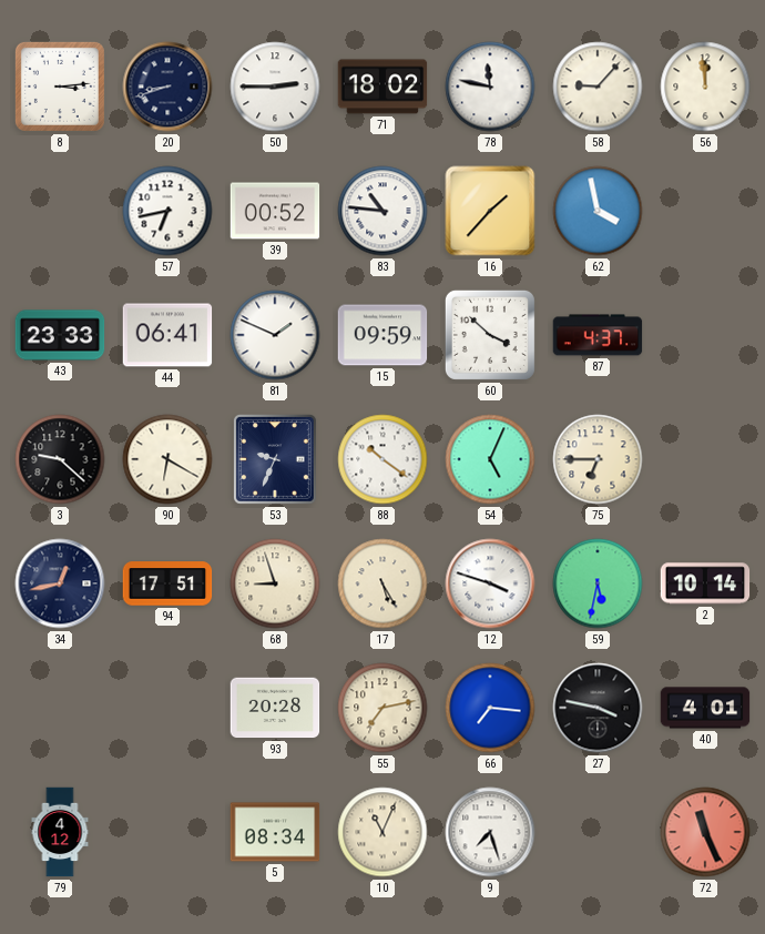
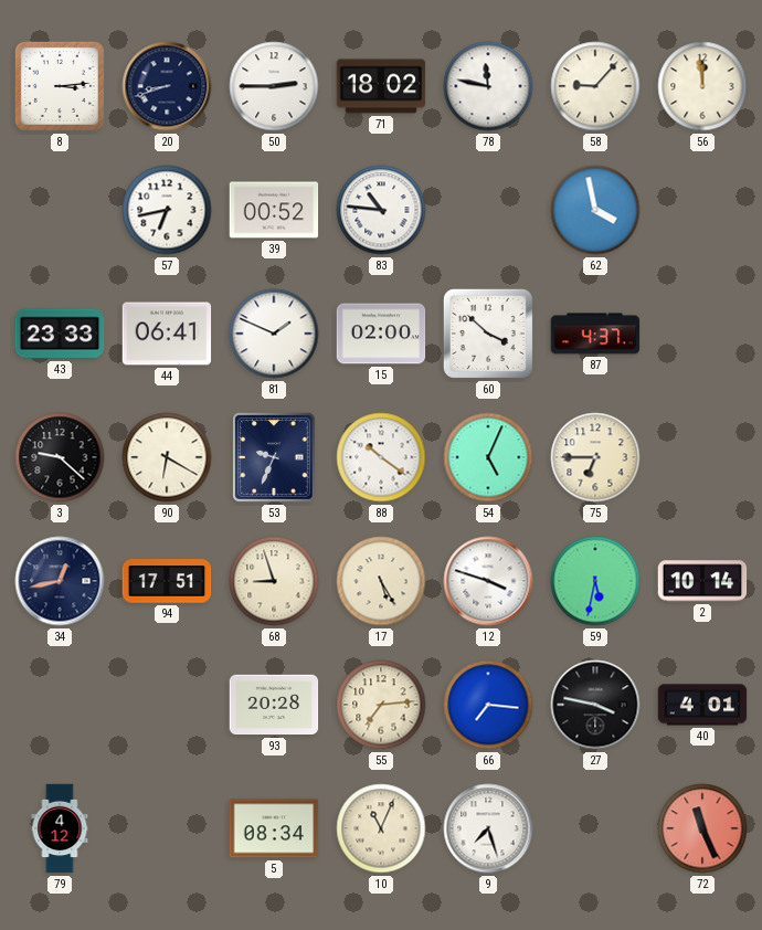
16: 1:37 -> none (490, 211)
15: 09:59 -> 02:00 (381, 334)
55: 7:13 -> 7:14 (381, 705)
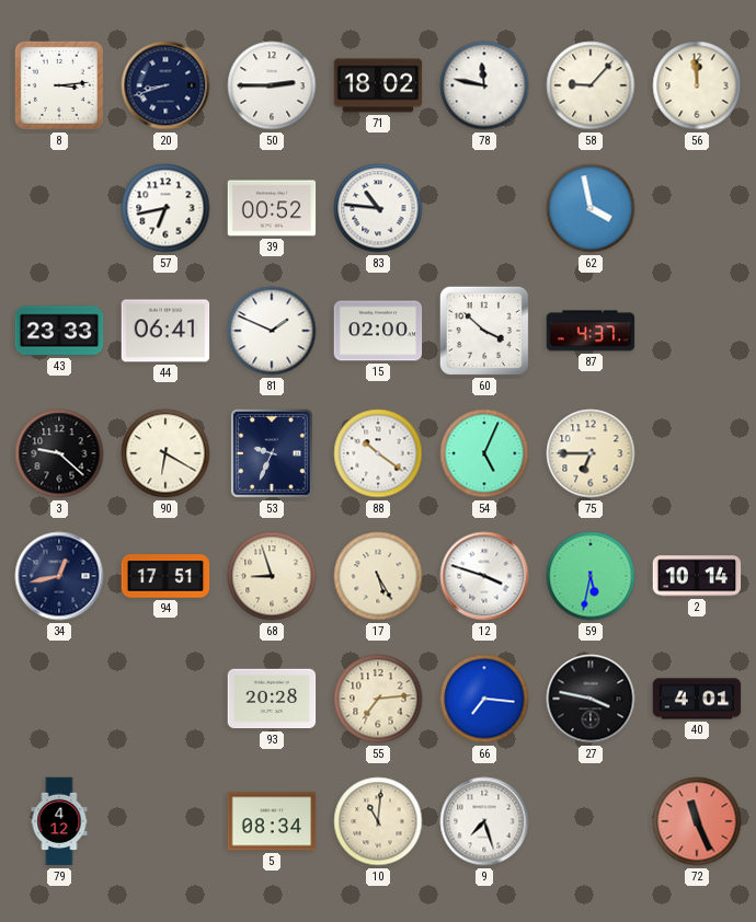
10: 11:04 -> 11:01 (378, 821)
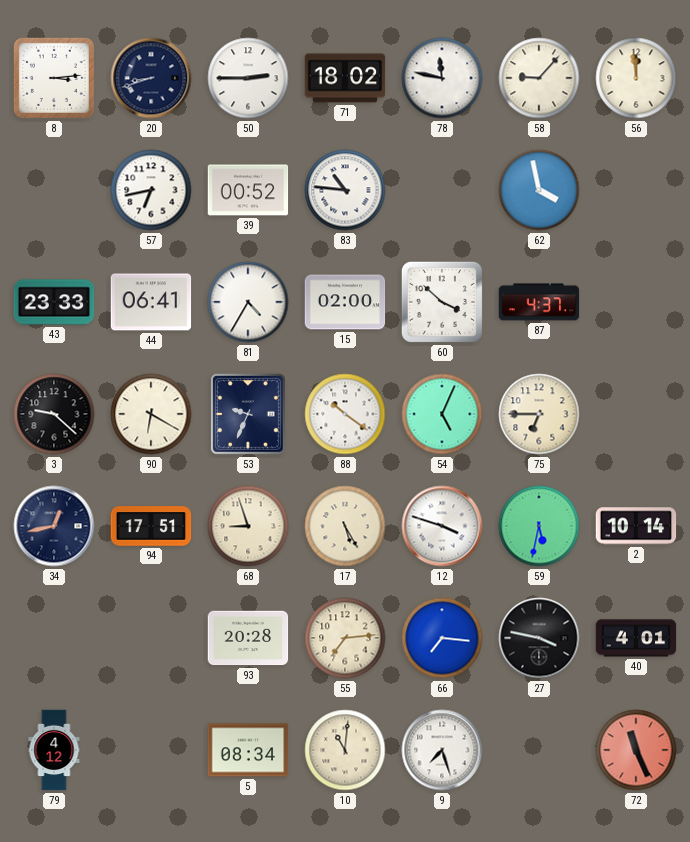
81: 1:49 -> 4:35 (248, 302)
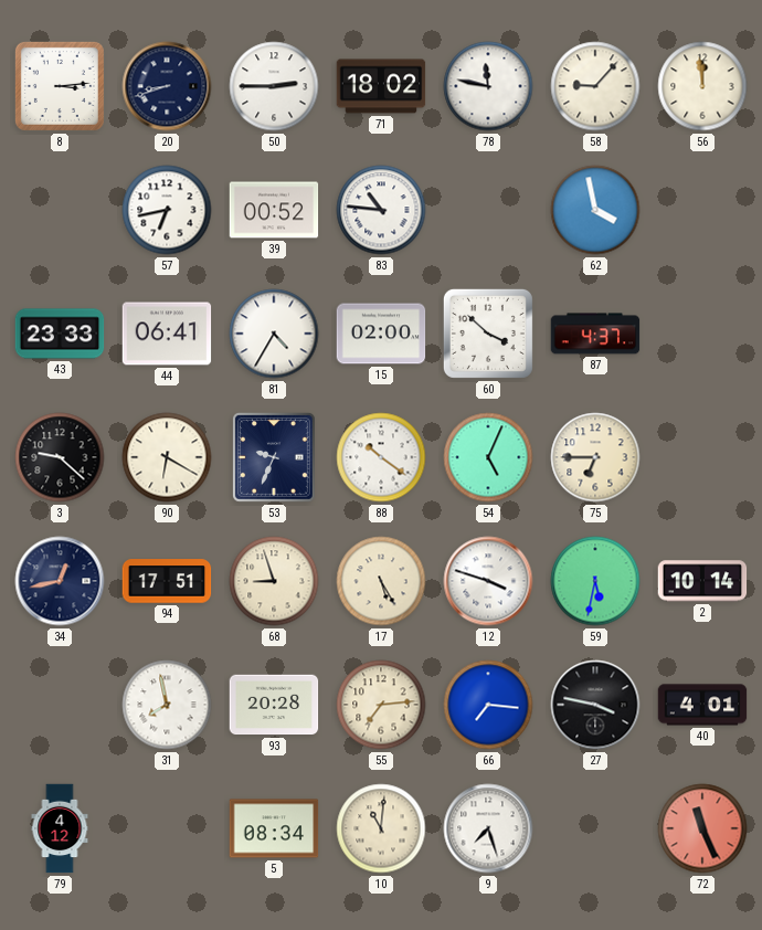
31: none -> 7:58 (167, 705)
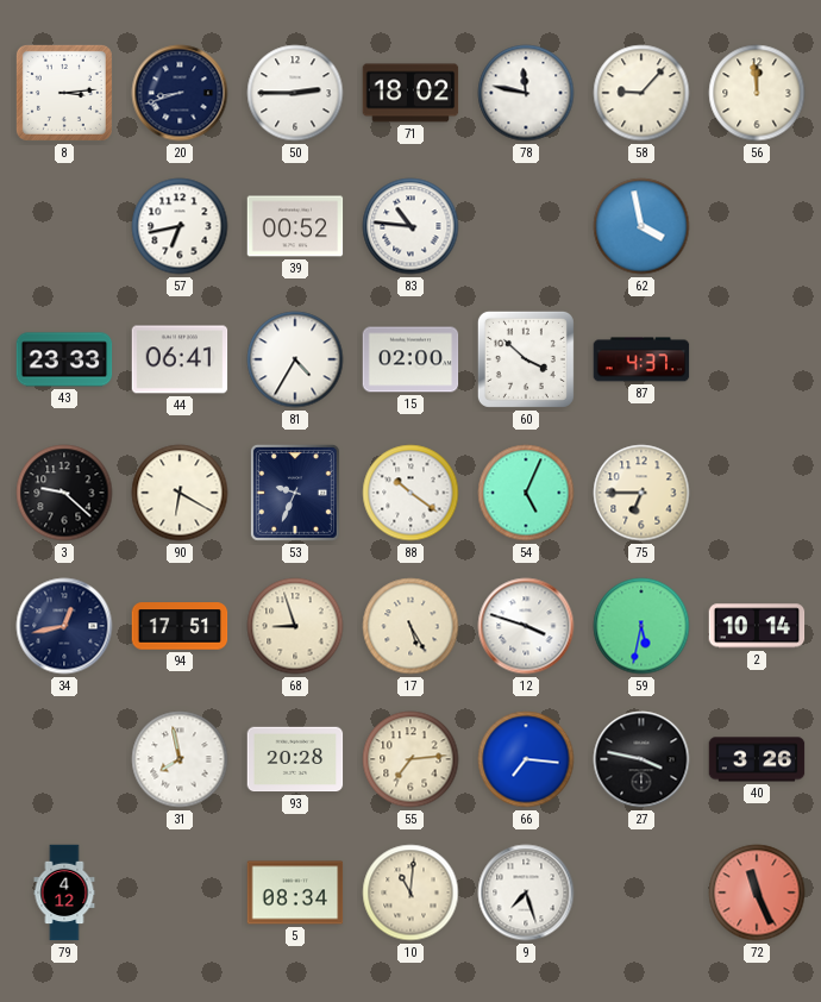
40: 4:01 -> 3:26 (757, 759)
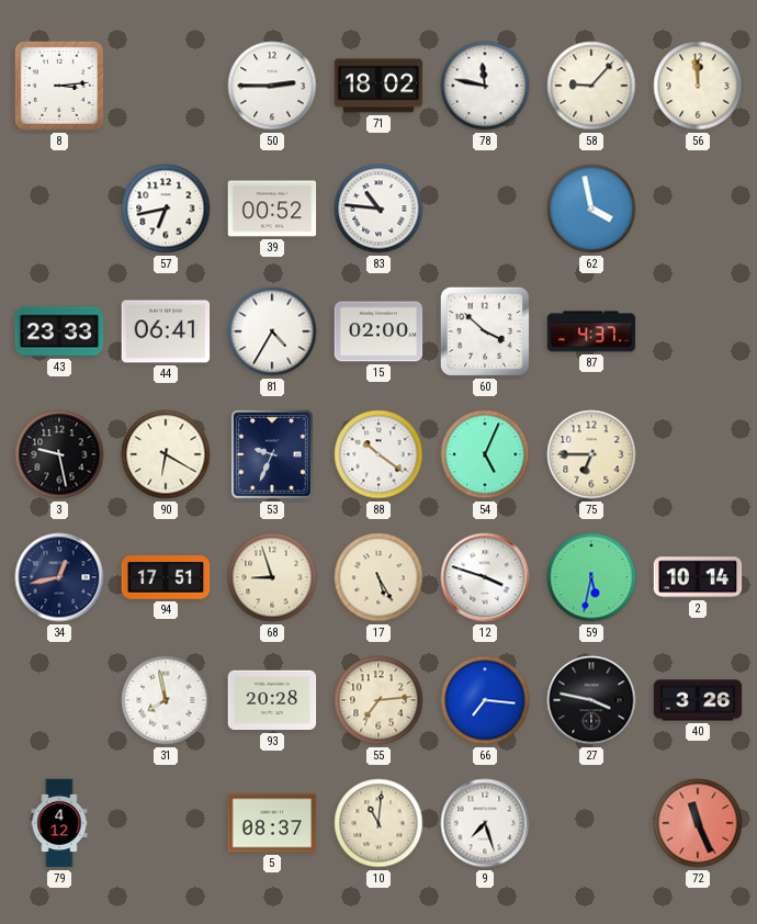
20: 8:42 -> none (180, 93)
3: 9:22 -> 9:28 (59, 454)
5: 08:34 -> 08:37 (272, 823)
